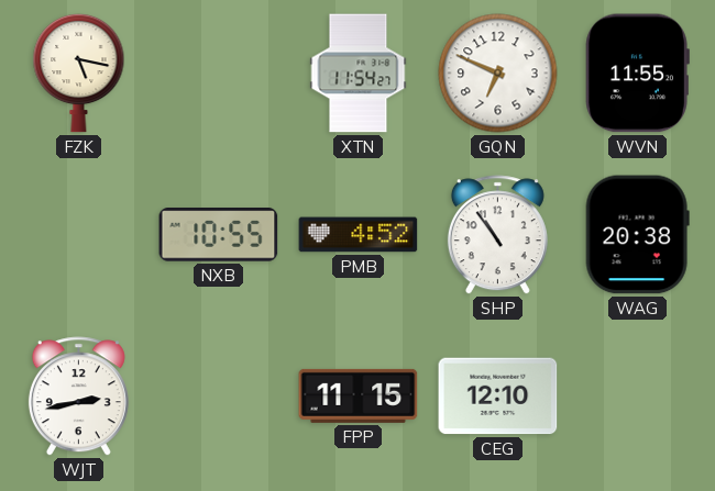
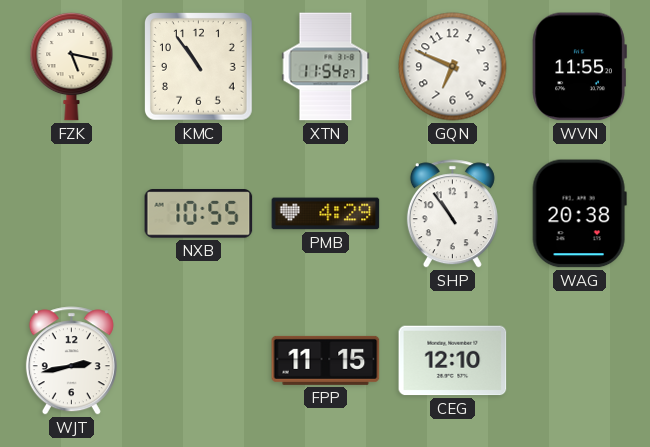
KMC: none -> 10:54 (199, 67)
PMB: 4:52 -> 4:29 (326, 214)
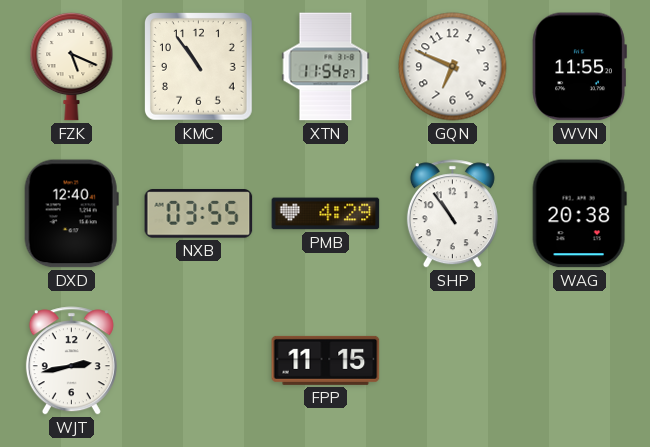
FZK: 5:17 -> 5:19 (72, 66)
DXD: none -> 12:40 (71, 214)
NXB: 10:55 -> 03:55 (199, 214)
CEG: 12:10 -> none (453, 361)
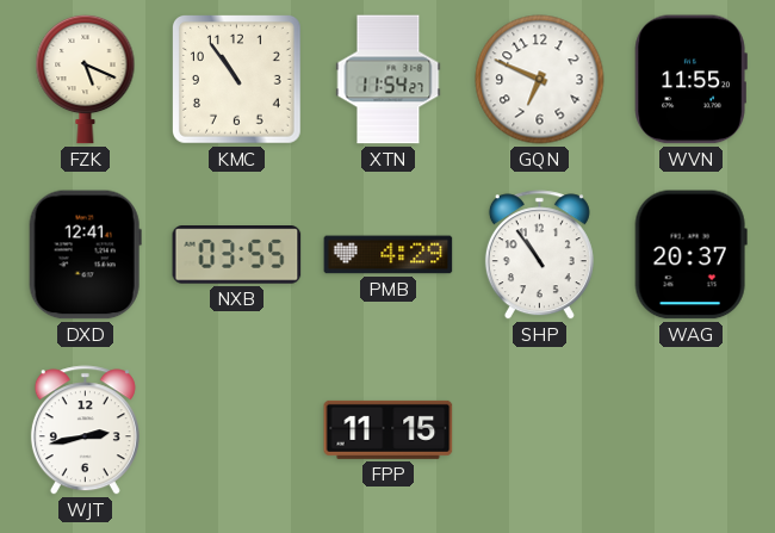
DXD: 12:40 -> 12:41 (85, 255)
WAG: 20:38 -> 20:37 (690, 255)
